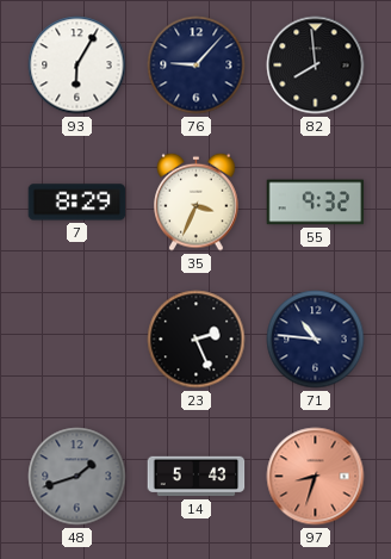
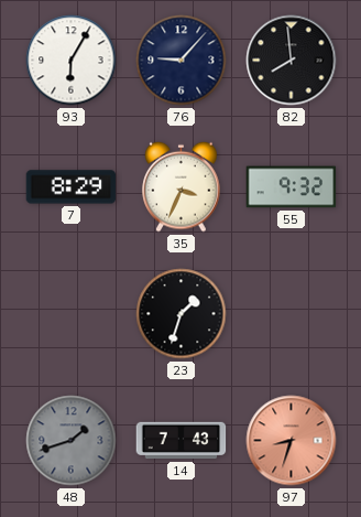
23: 2:26 -> 1:33 (182, 314)
71: 10:46 -> none (316, 340)
14: 5:43 -> 7:43 (182, 441)
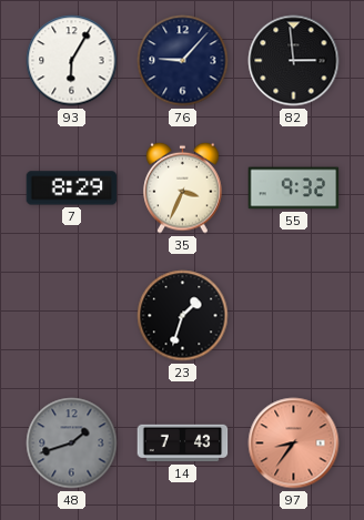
82: 7:59 -> 2:59 (294, 61)
97: 8:33 -> 8:36 (294, 443)
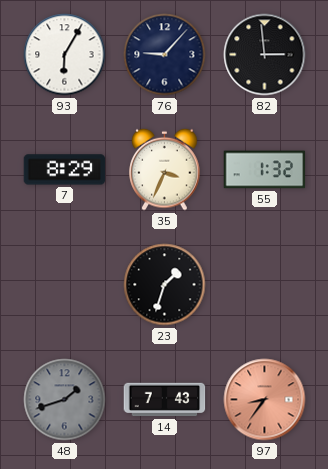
55: 9:32 -> 1:32 (265, 170)
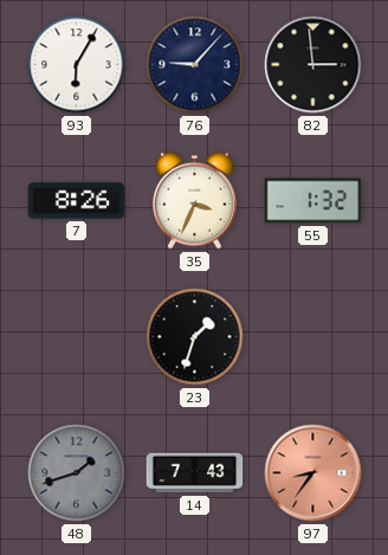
7: 8:29 -> 8:26 (77, 201)
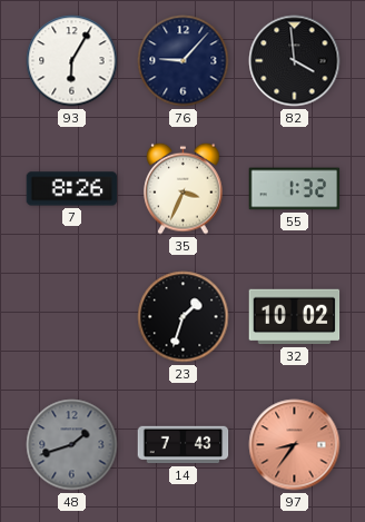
82: 2:59 -> 3:59 (295, 61)
32: none -> 10:02 (295, 317)
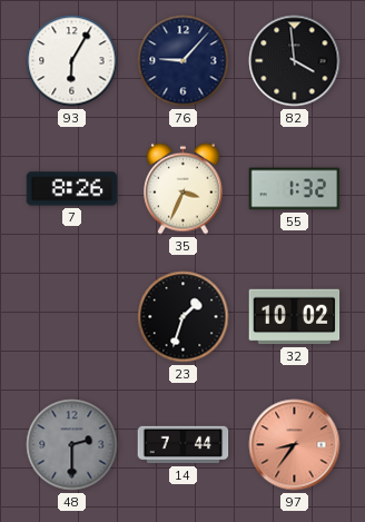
48: 1:42 -> 2:30 (72, 445)
14: 7:43 -> 7:44 (184, 445)
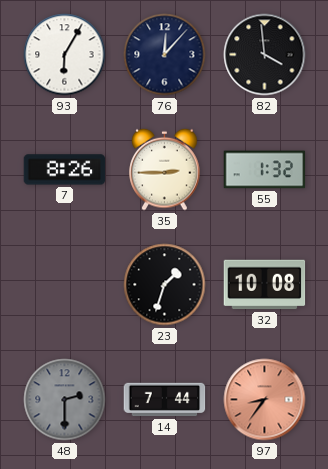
76: 9:07 -> 12:07 (165, 55)
35: 3:34 -> 2:45 (165, 169)
32: 10:02 -> 10:08 (265, 285)
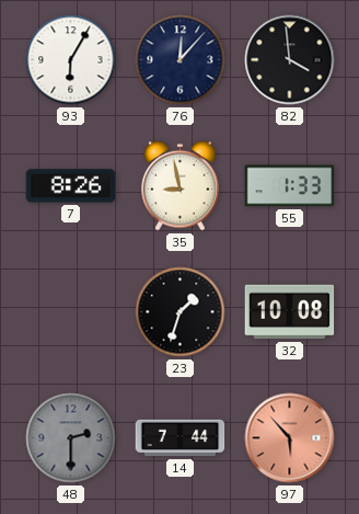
35: 2:45 -> 8:58 (181, 185)
55: 1:32 -> 1:33 (290, 186)
97: 8:36 -> 5:53 (290, 438)
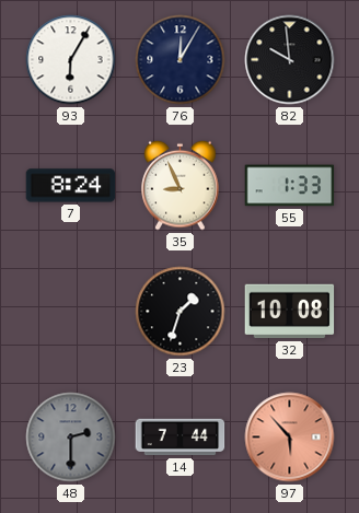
76: 12:07 -> 12:05 (181, 60)
82: 3:59 -> 9:59 (290, 60)
7: 8:26 -> 8:24 (71, 186)
35: 8:58 -> 8:56 (181, 185)
